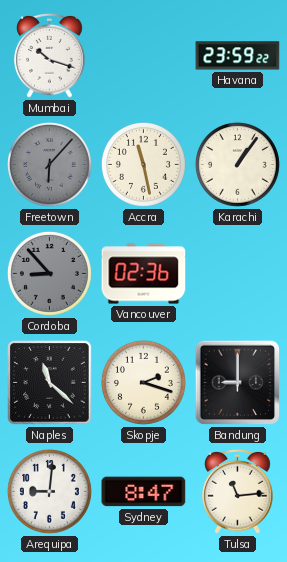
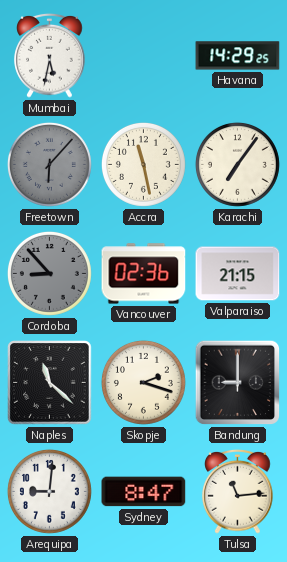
Mumbai: 10:18 -> 5:32 (50, 55)
Havana: 23:59 -> 14:29 (238, 56)
Karachi: 1:06 -> 7:06 (237, 164)
Valparaiso: none -> 21:15 (238, 274)
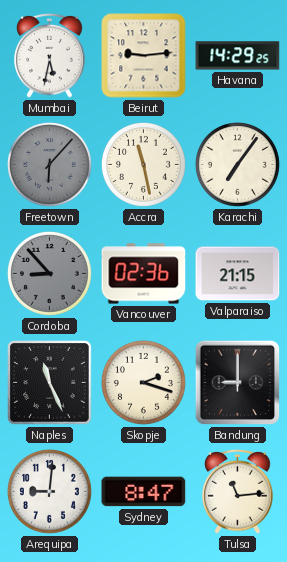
Beirut: none -> 9:14 (144, 56)
Naples: 11:22 -> 11:26 (50, 383)
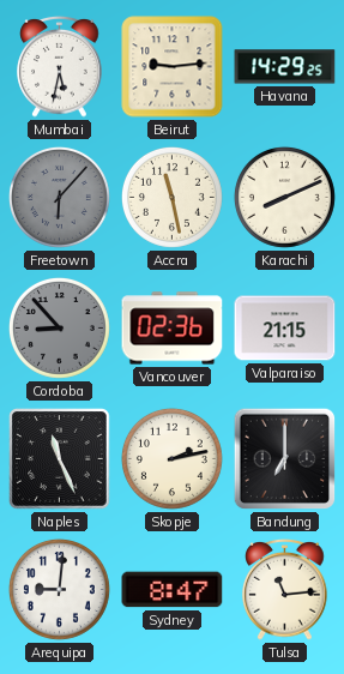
Karachi: 7:06 -> 8:11 (284, 197)
Skopje: 2:18 -> 2:13 (171, 458)
Bandung: 9:00 -> 7:00 (285, 459)
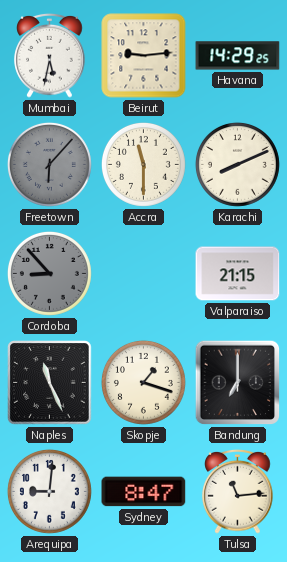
Accra: 11:28 -> 11:30 (143, 164)
Vancouver: 02:36 -> none (173, 329)
Skopje: 2:13 -> 1:18 (143, 382)
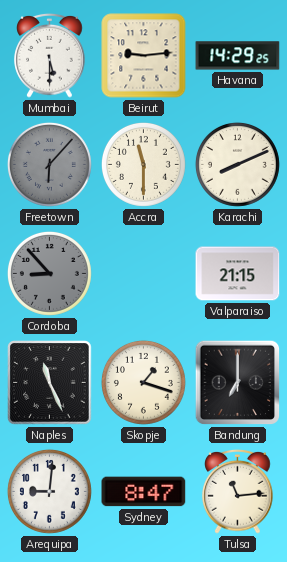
Mumbai: 5:32 -> 5:30 (50, 55)
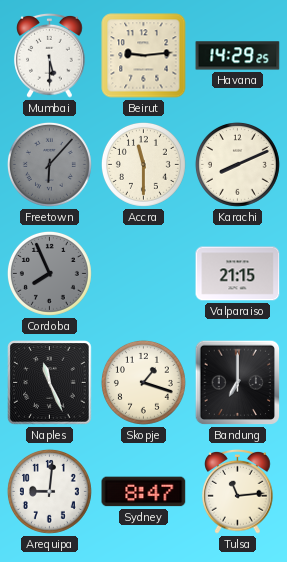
Cordoba: 8:53 -> 7:56 (49, 273)
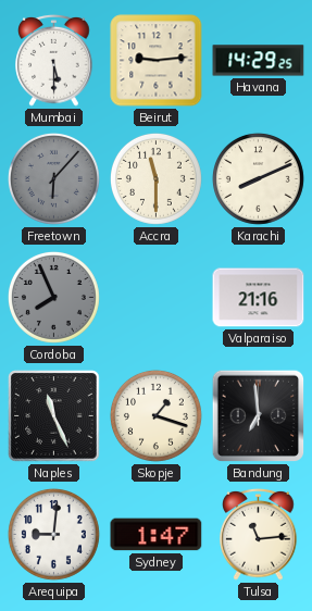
Valparaiso: 21:15 -> 21:16 (259, 298)
Bandung: 7:00 -> 6:59 (259, 416)
Sydney: 8:47 -> 1:47 (157, 535)
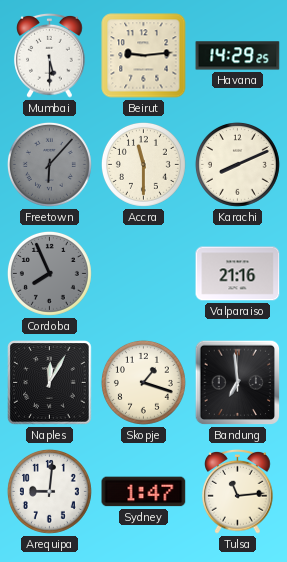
Naples: 11:26 -> 12:05 (50, 383)
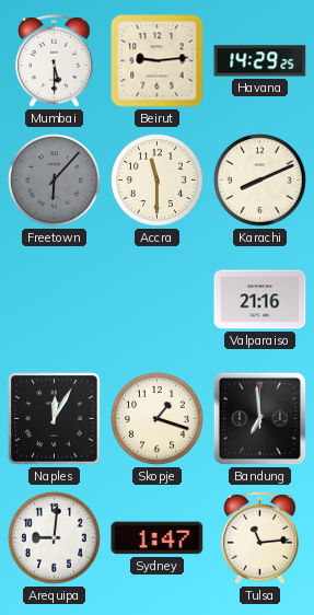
Cordoba: 7:56 -> none (49, 273)
